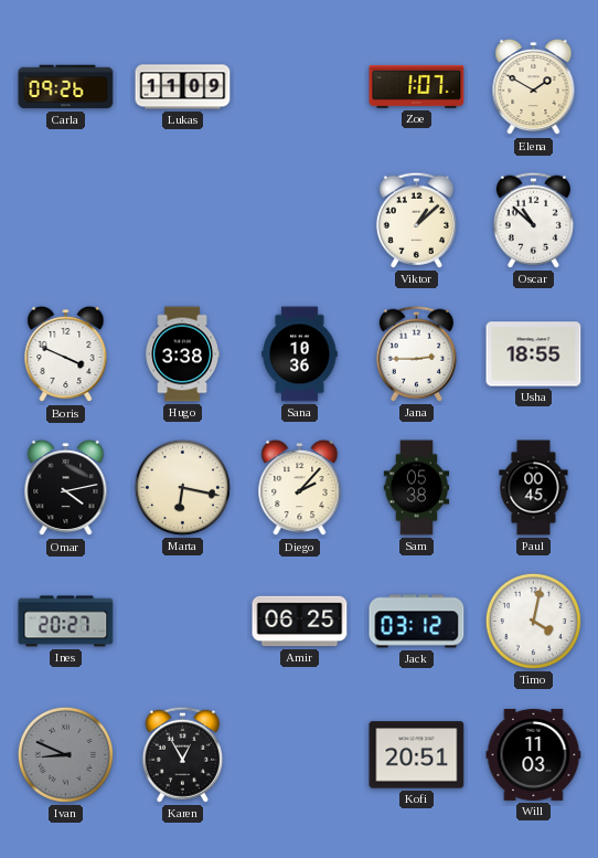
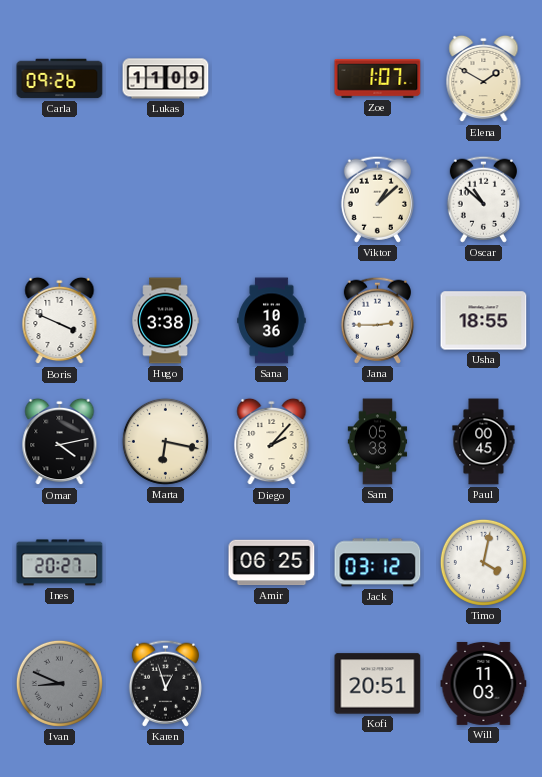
Karen: 12:55 -> 12:57 (165, 683)
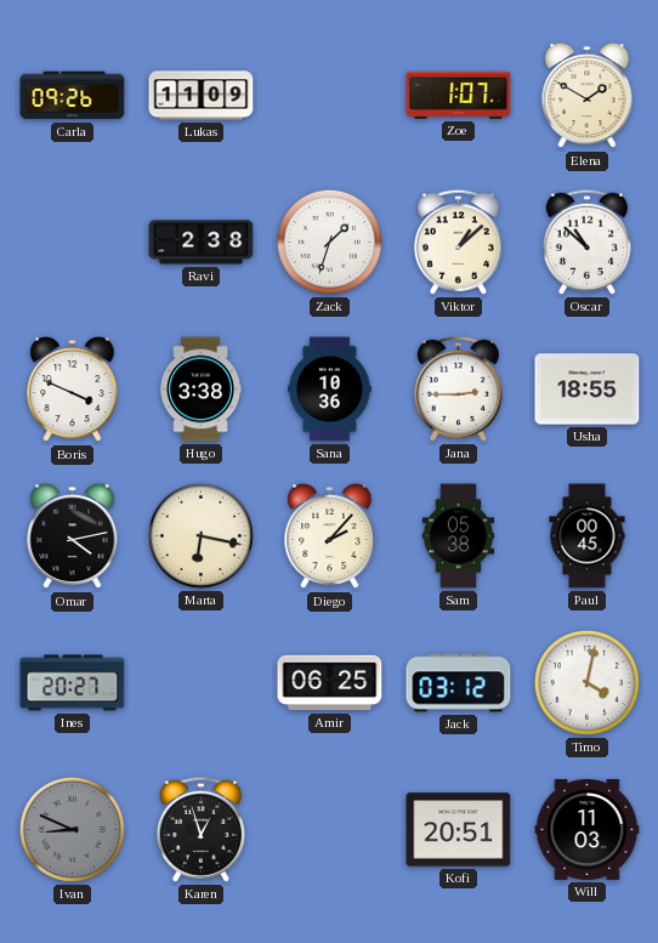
Ravi: none -> 2:38 (202, 243)
Zack: none -> 1:33 (329, 242)
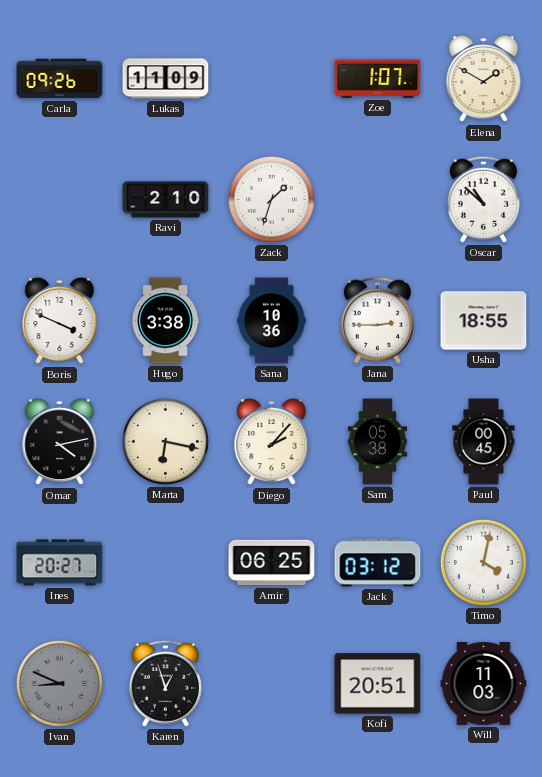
Ravi: 2:38 -> 2:10 (166, 200)
Viktor: 1:08 -> none (458, 242)
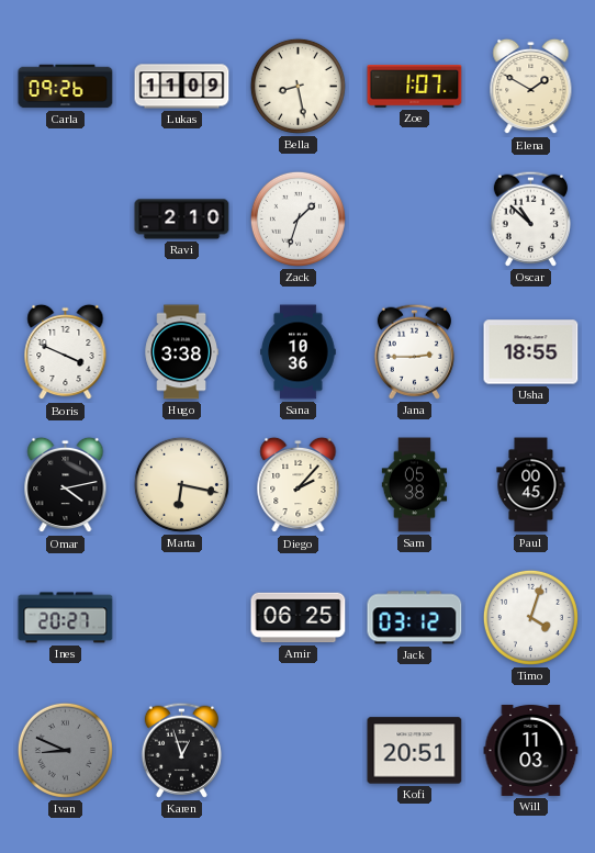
Bella: none -> 8:28 (297, 86)
Timo: 4:02 -> 4:03 (530, 617)
